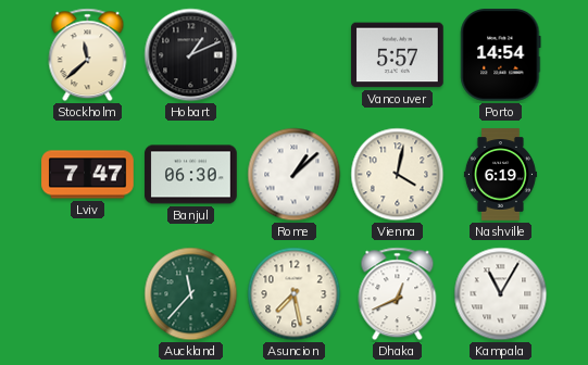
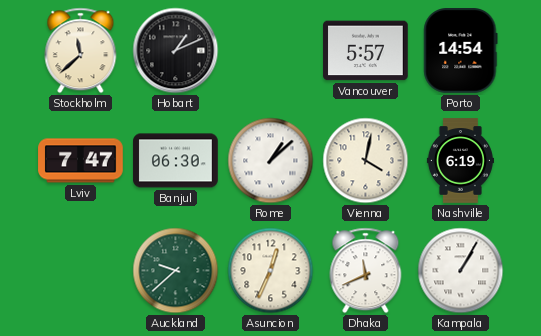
Auckland: 11:37 -> 9:38 (176, 271)
Asuncion: 7:28 -> 12:34 (271, 271)
Dhaka: 12:41 -> 11:41 (366, 271)
Kampala: 11:05 -> 1:05 (461, 271)
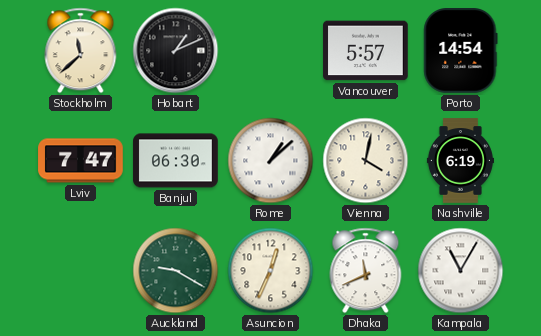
Auckland: 9:38 -> 9:20 (176, 271)
Kampala: 1:05 -> 11:05 (461, 271)
